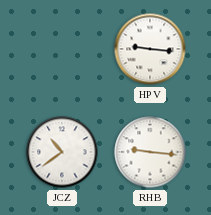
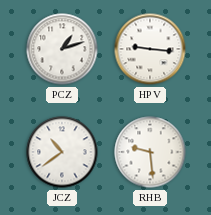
PCZ: none -> 1:12 (62, 49)
RHB: 9:16 -> 9:29 (150, 152)
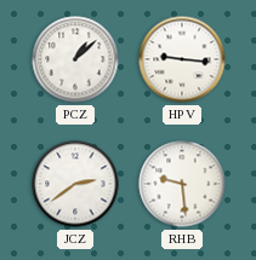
PCZ: 1:12 -> 1:08 (75, 59)
JCZ: 10:39 -> 2:39 (75, 184)
